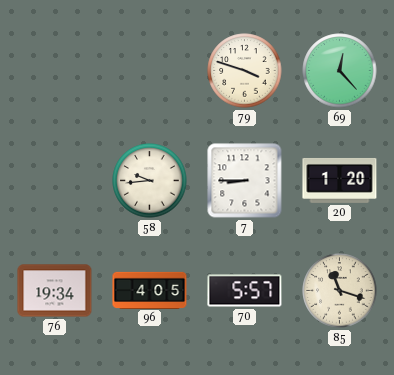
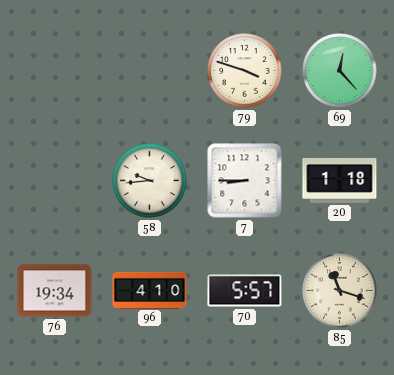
20: 1:20 -> 1:18 (340, 180)
96: 4:05 -> 4:10 (150, 290)
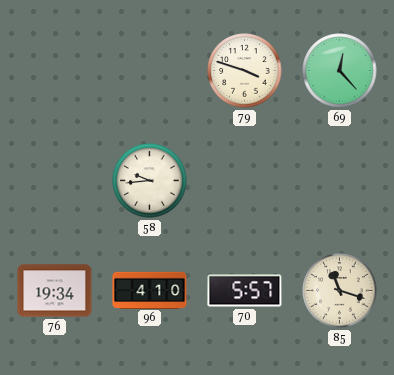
7: 8:45 -> none (245, 181)
20: 1:18 -> none (340, 180)
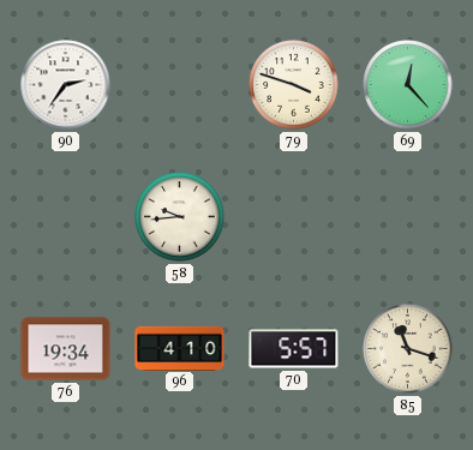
90: none -> 2:36 (66, 85)
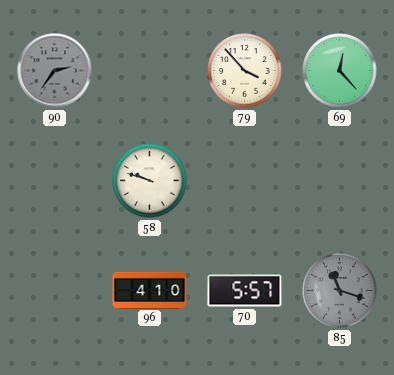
90 dial: white -> grey (55, 71)
79: 3:48 -> 3:53 (245, 71)
58: 9:44 -> 9:48 (150, 181)
76: 19:34 -> none (66, 349)
85 dial: cream -> grey (340, 291)
